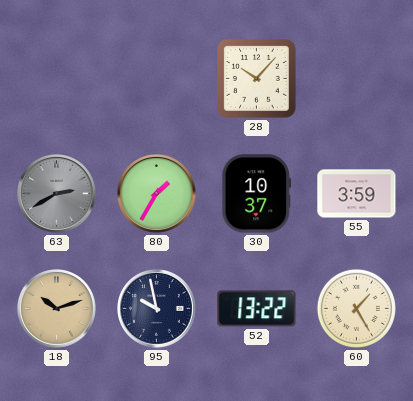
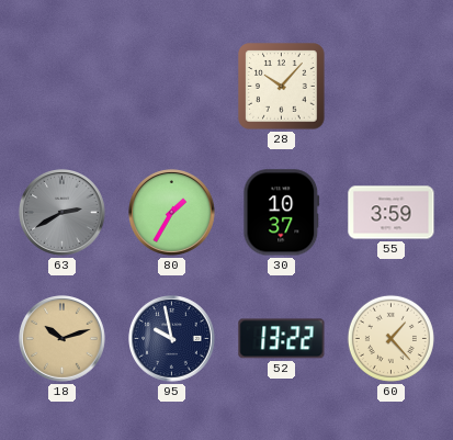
60: 1:25 -> 1:23 (390, 338)
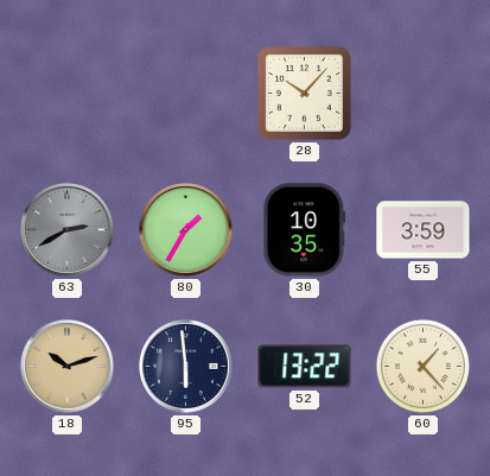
30: 10:37 -> 10:35 (305, 230)
95: 9:58 -> 5:59 (186, 367)
